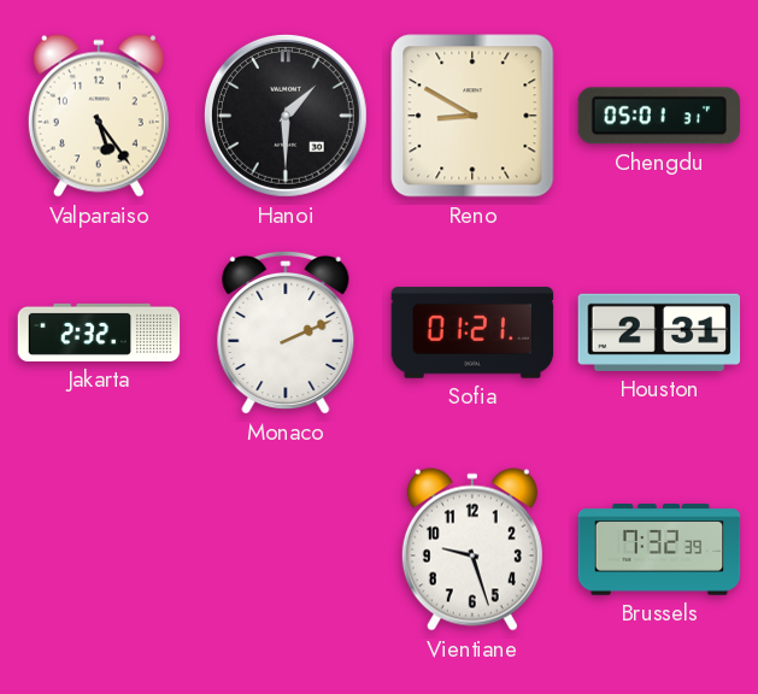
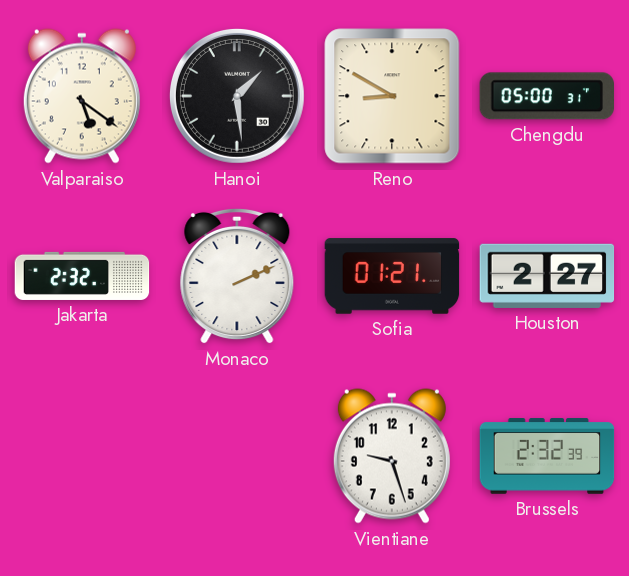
Valparaiso: 5:24 -> 5:21 (82, 96)
Hanoi: 1:30 -> 1:29 (237, 96)
Chengdu: 05:01 -> 05:00 (546, 96)
Houston: 2:31 -> 2:27 (547, 276)
Brussels: 7:32 -> 2:32 (547, 456)
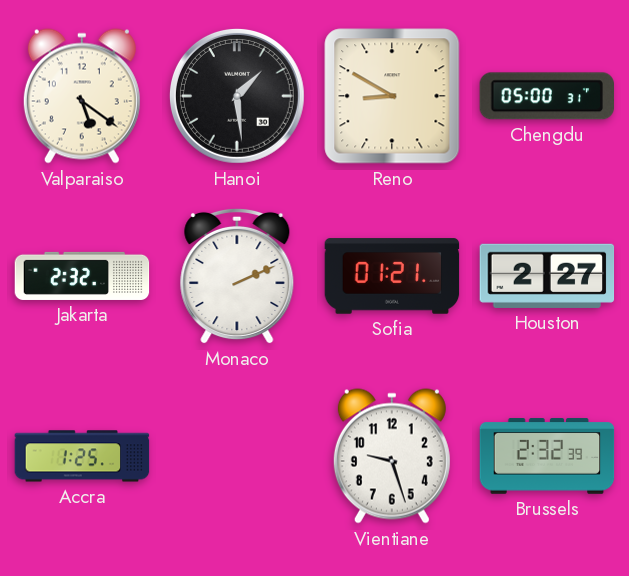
Accra: none -> 1:25 (82, 456)
